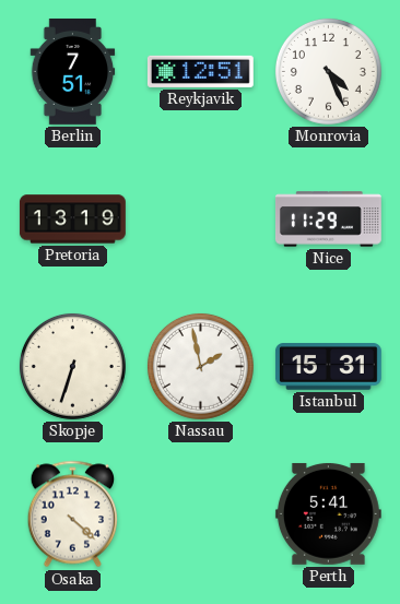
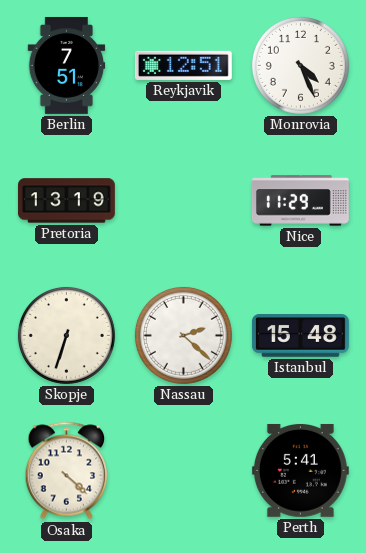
Nassau: 1:58 -> 2:22 (183, 335)
Istanbul: 15:31 -> 15:48 (300, 336)
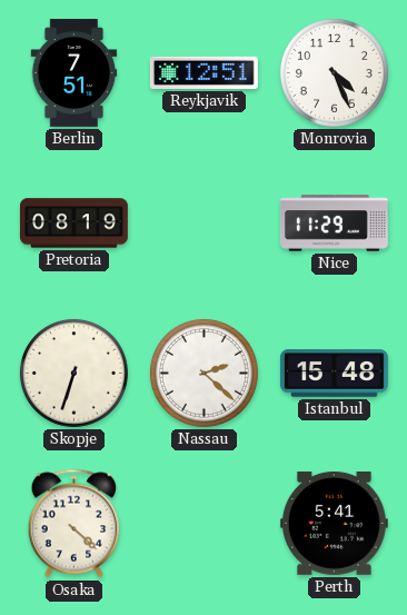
Pretoria: 13:19 -> 08:19 (73, 224)
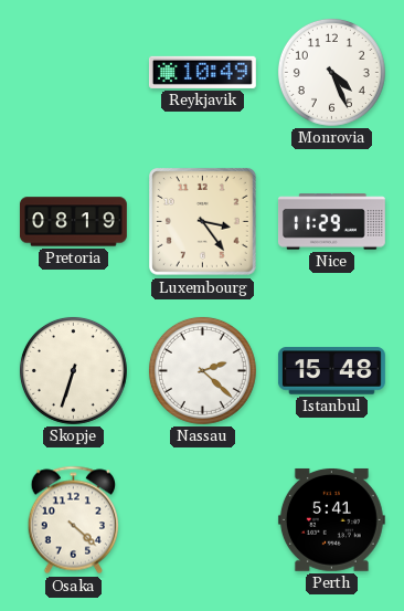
Berlin: 7:51 -> none (75, 72)
Reykjavik: 12:51 -> 10:49 (202, 72)
Luxembourg: none -> 3:24 (203, 222)
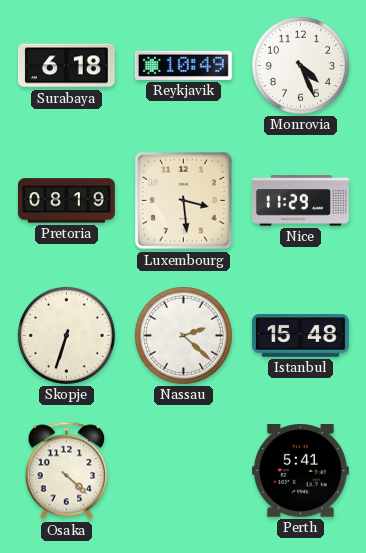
Surabaya: none -> 6:18 (66, 66)
Luxembourg: 3:24 -> 3:29 (184, 201)
